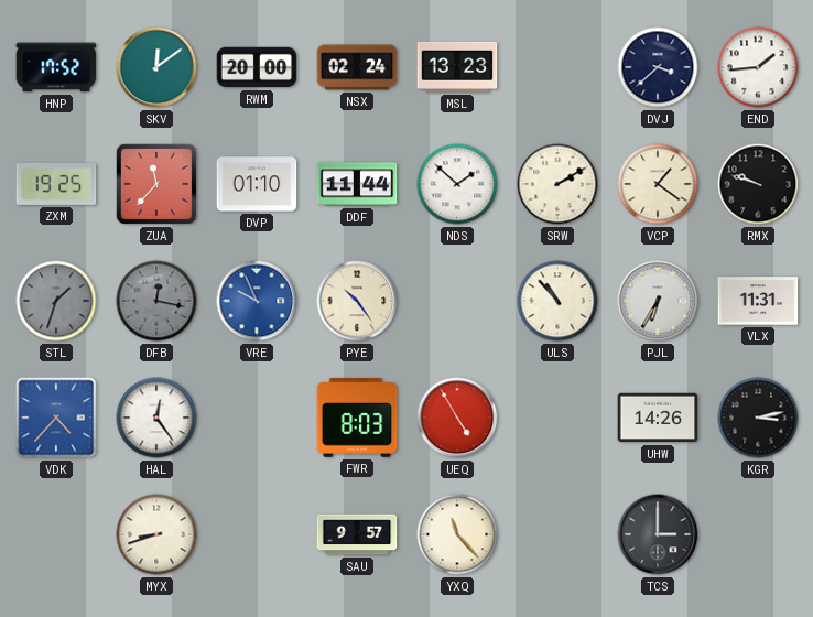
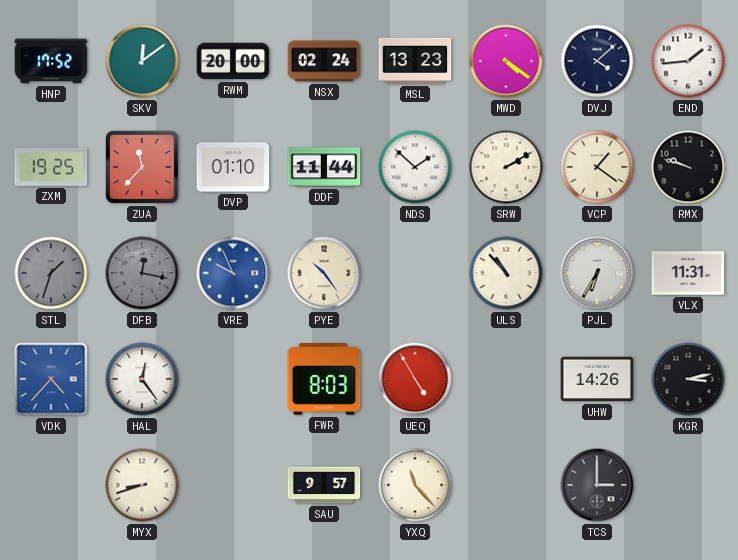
MWD: none -> 4:21 (506, 61)
DVJ: 3:38 -> 4:08 (597, 61)
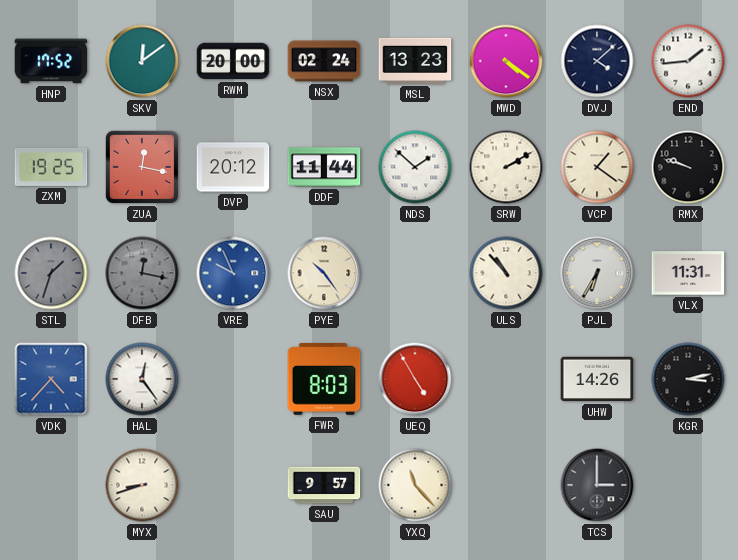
ZUA: 11:37 -> 12:17 (142, 167)
DVP: 01:10 -> 20:12 (233, 167)
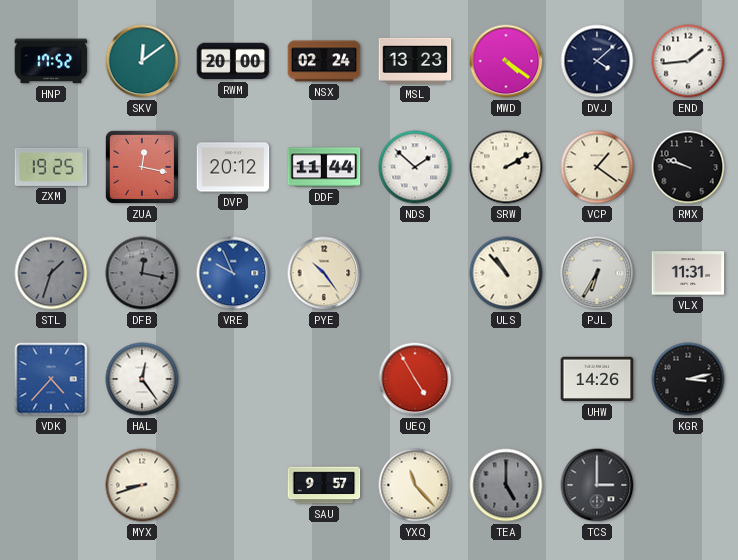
FWR: 8:03 -> none (324, 380)
TEA: none -> 5:00 (506, 485)
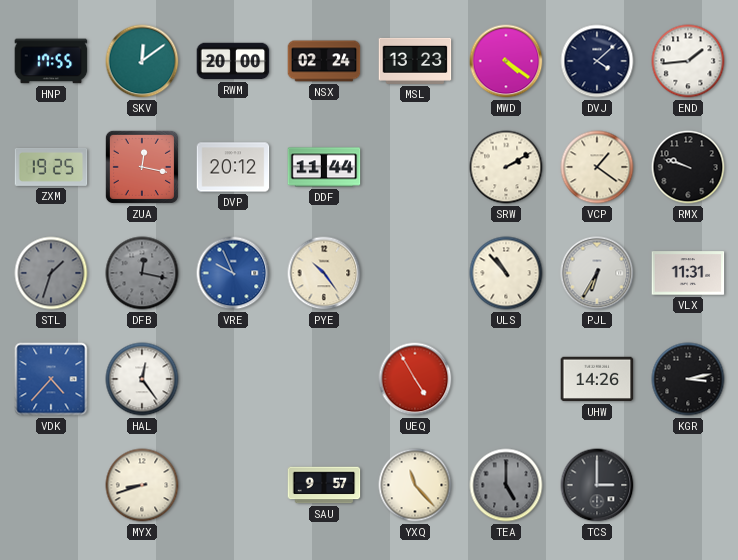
HNP: 17:52 -> 17:55 (51, 61)
NDS: 1:52 -> none (415, 167)
